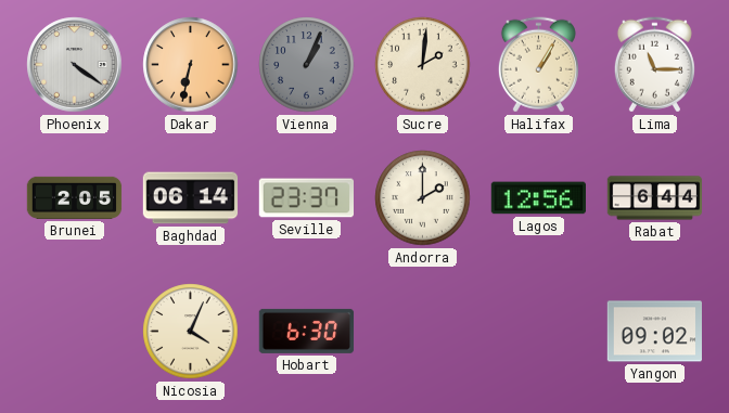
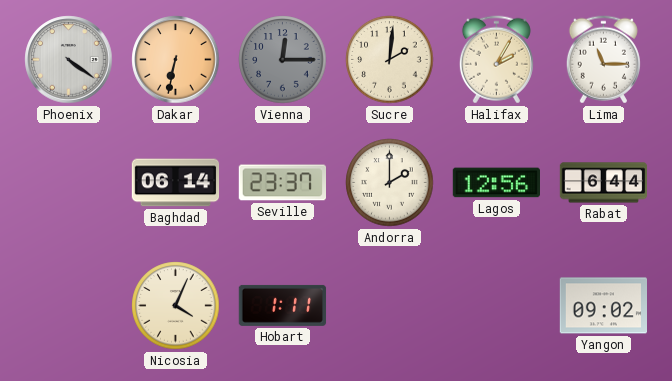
Vienna: 1:04 -> 12:15 (283, 60)
Halifax: 1:05 -> 2:05 (496, 60)
Brunei: 2:05 -> none (75, 197)
Hobart: 6:30 -> 1:11 (283, 305)
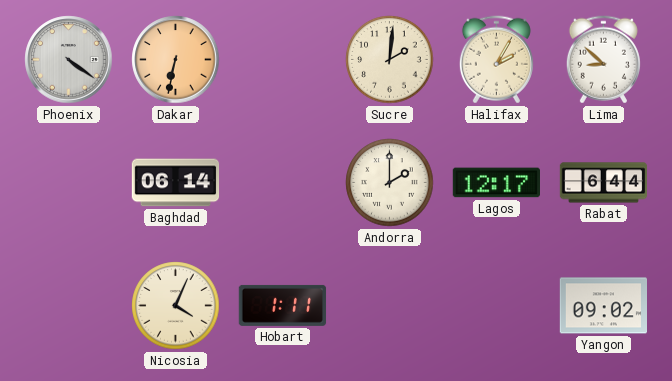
Vienna: 12:15 -> none (283, 60)
Lima: 11:15 -> 8:52 (603, 60)
Seville: 23:37 -> none (282, 183)
Lagos: 12:56 -> 12:17 (496, 183)
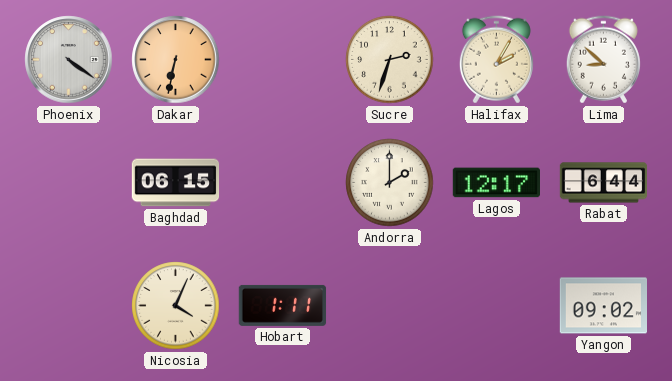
Sucre: 2:01 -> 2:33 (390, 60)
Baghdad: 06:14 -> 06:15 (176, 183)
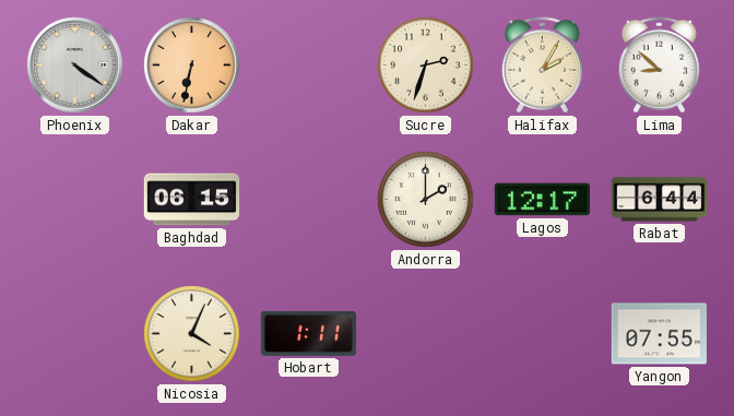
Yangon: 09:02 -> 07:55 (660, 334)
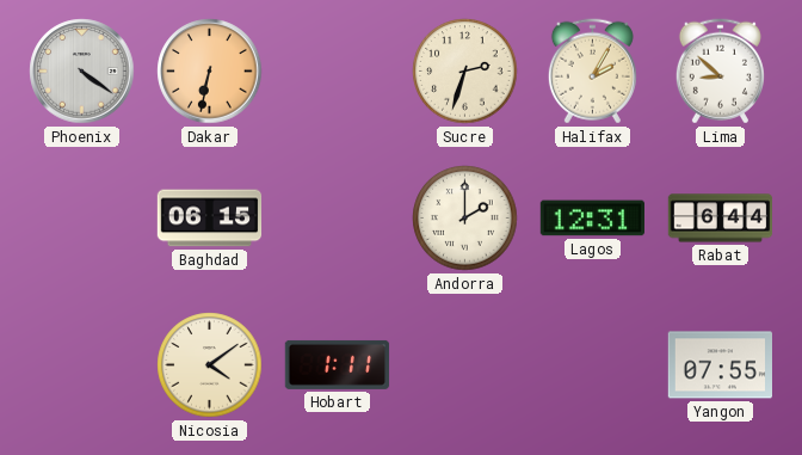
Lagos: 12:17 -> 12:31 (592, 219)
Nicosia: 4:04 -> 4:09 (210, 365)
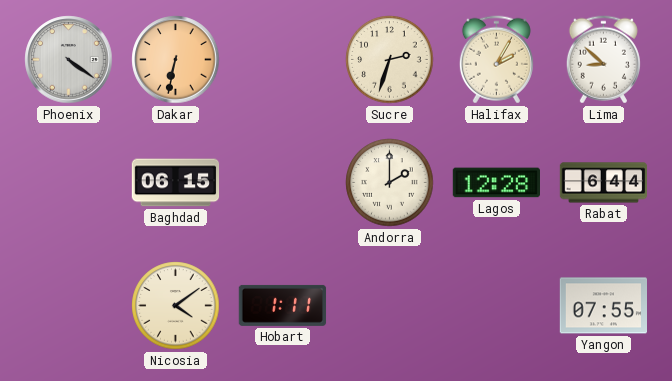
Lagos: 12:31 -> 12:28 (496, 183)
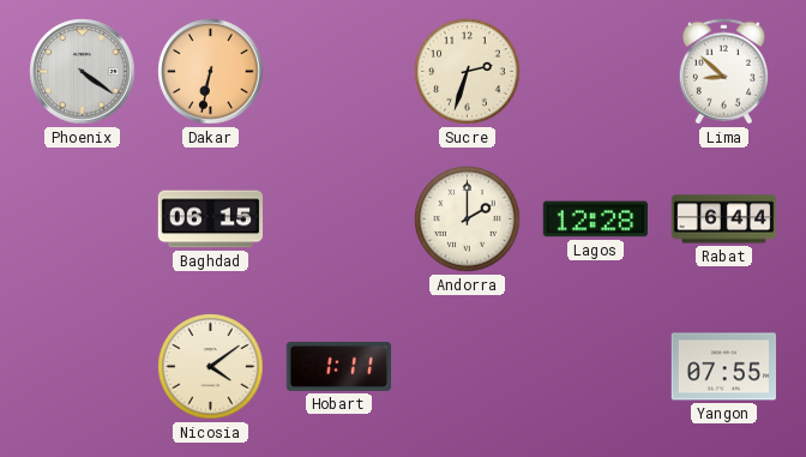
Halifax: 2:05 -> none (496, 60)
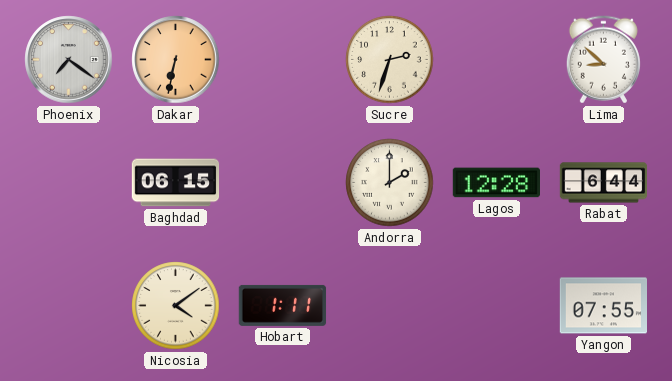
Phoenix: 4:21 -> 7:21 (69, 60)
